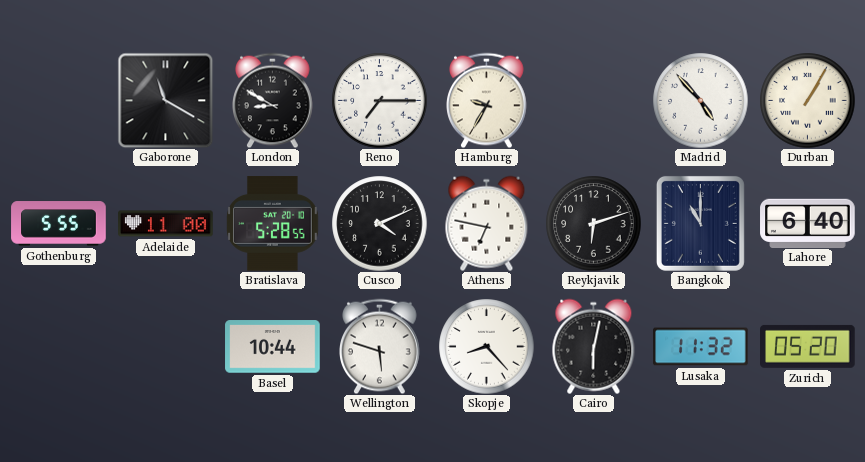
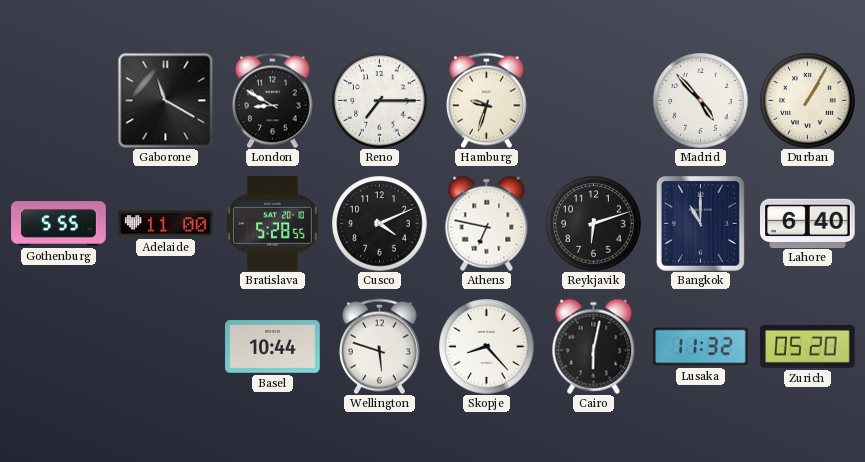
Hamburg: 9:35 -> 9:33 (487, 100)
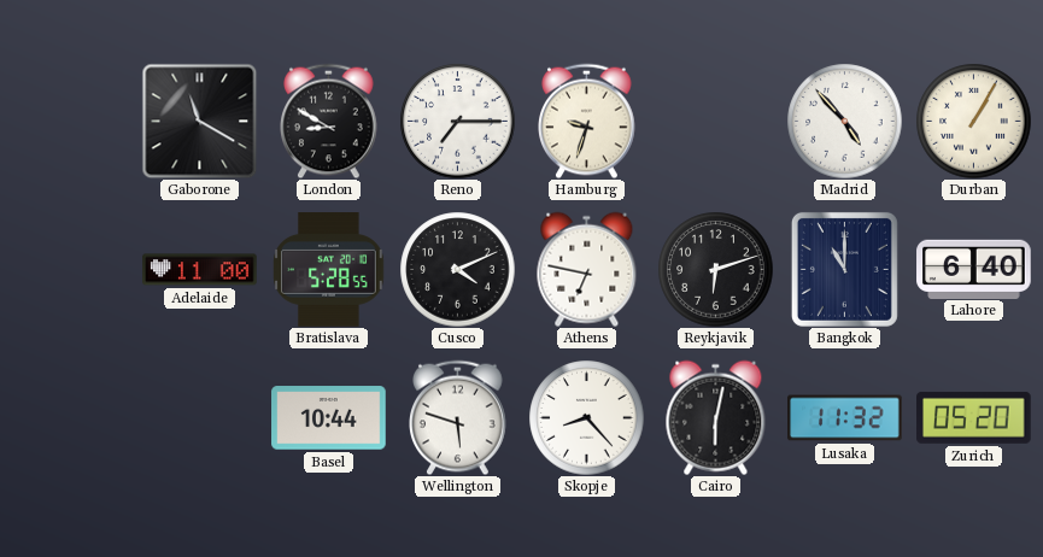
Gothenburg: 5:55 -> none (59, 224)
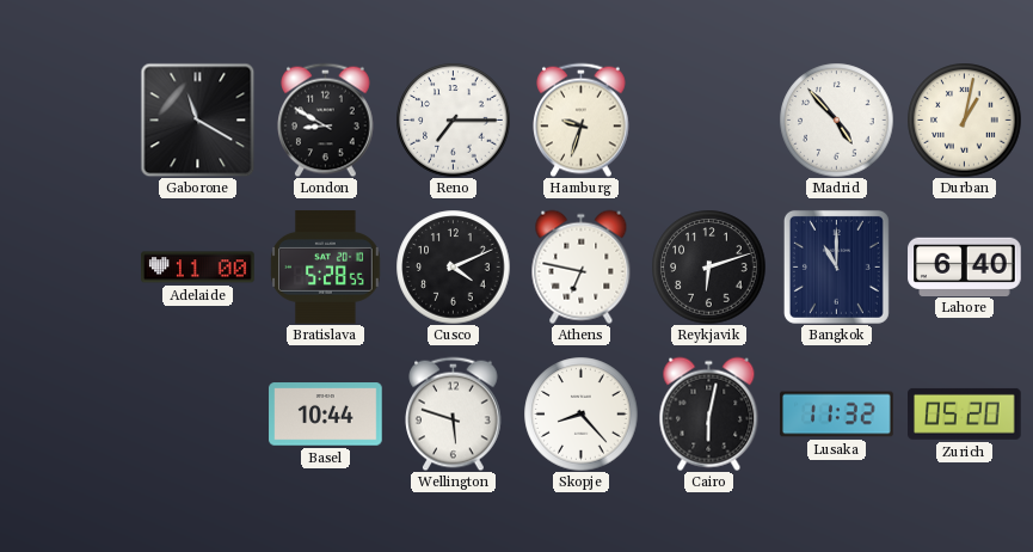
Durban: 1:05 -> 1:02 (964, 119)
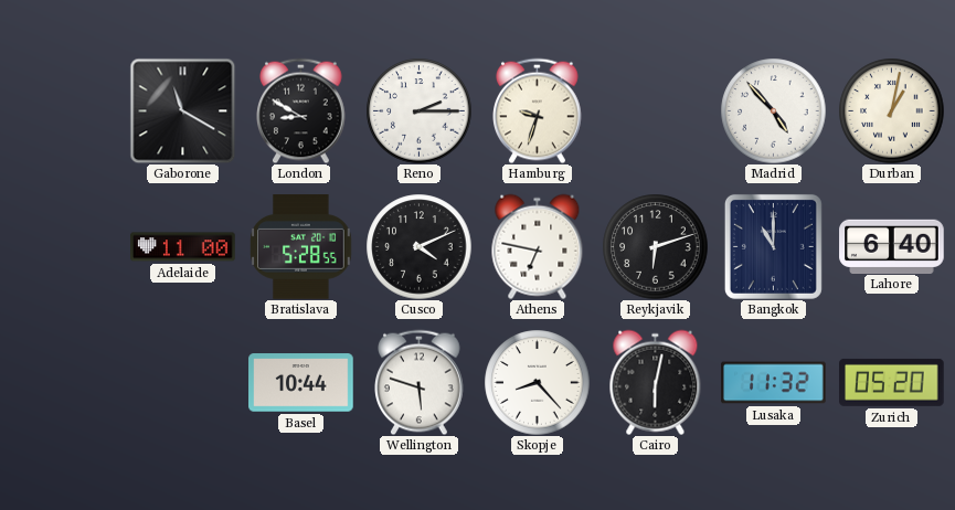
Reno: 7:15 -> 2:15 (418, 110)
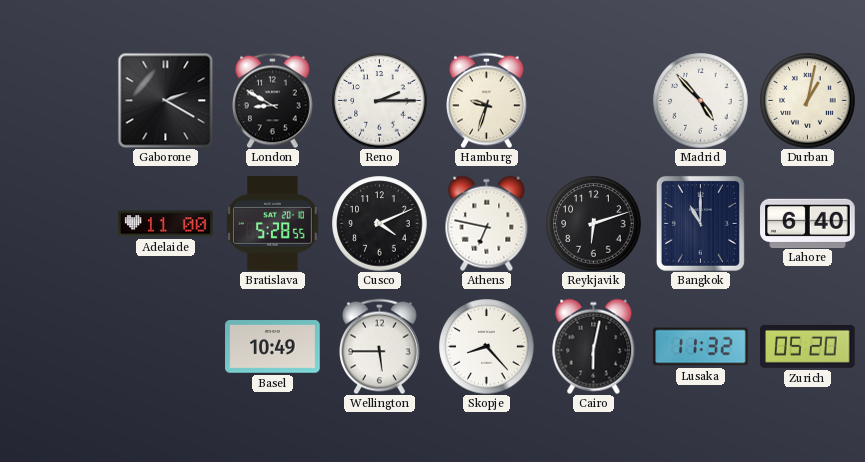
Gaborone: 11:20 -> 2:20 (165, 100)
Basel: 10:44 -> 10:49 (273, 347)
Wellington: 5:48 -> 5:45 (380, 346)
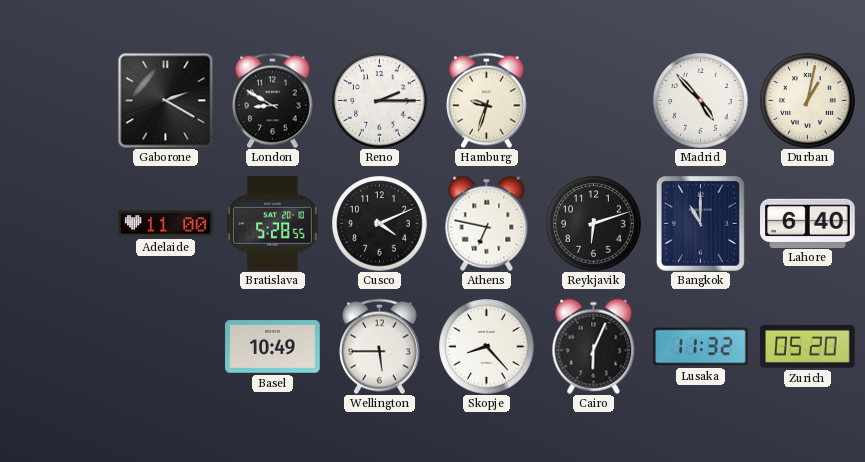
Cairo: 6:02 -> 6:04 (594, 346)
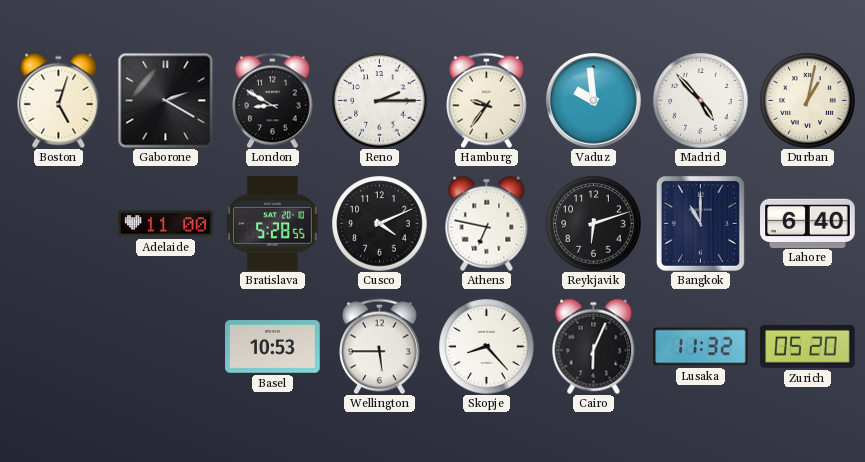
Boston: none -> 5:03 (59, 100)
Hamburg: 9:33 -> 9:36 (487, 100)
Vaduz: none -> 9:59 (594, 101)
Basel: 10:49 -> 10:53 (273, 347)
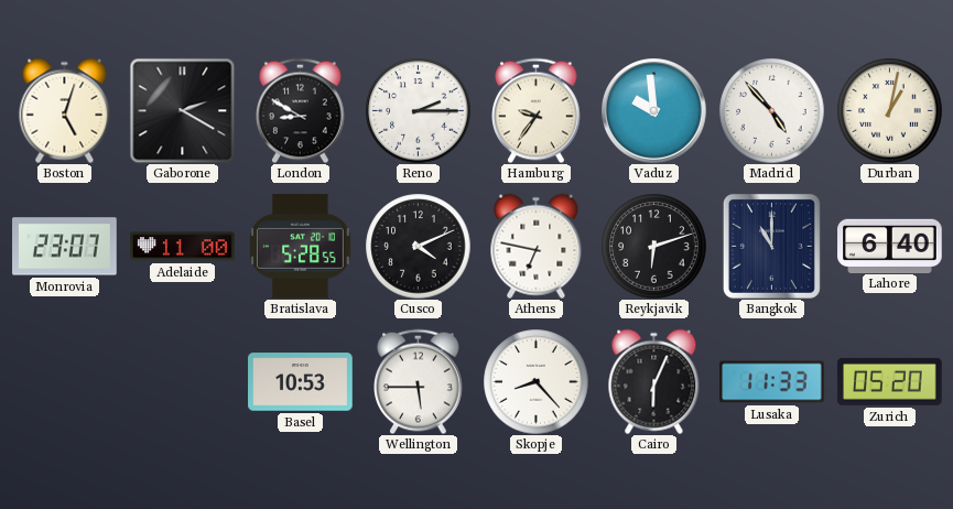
Monrovia: none -> 23:07 (65, 247)
Lusaka: 11:32 -> 11:33 (772, 382)
